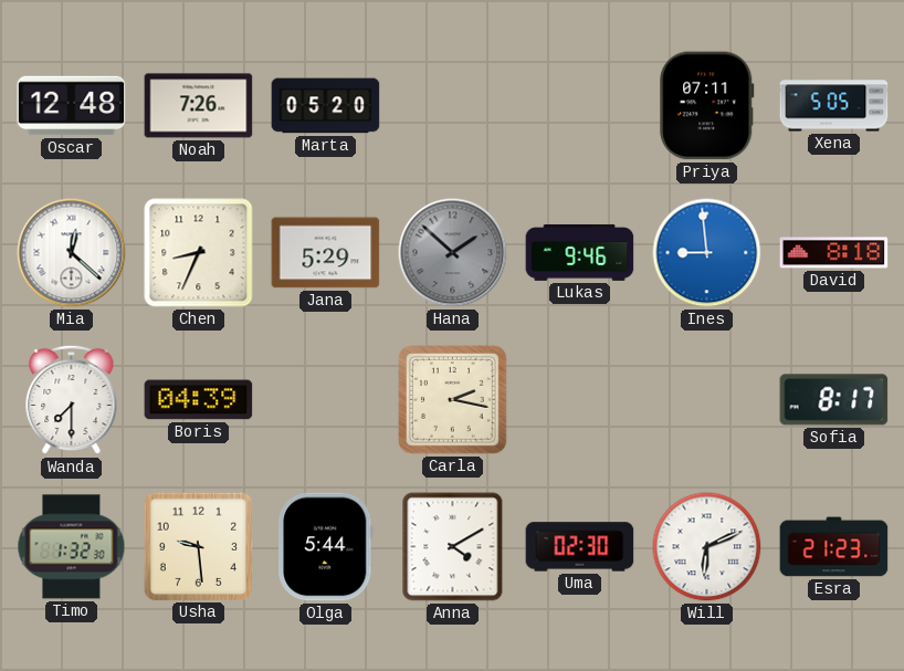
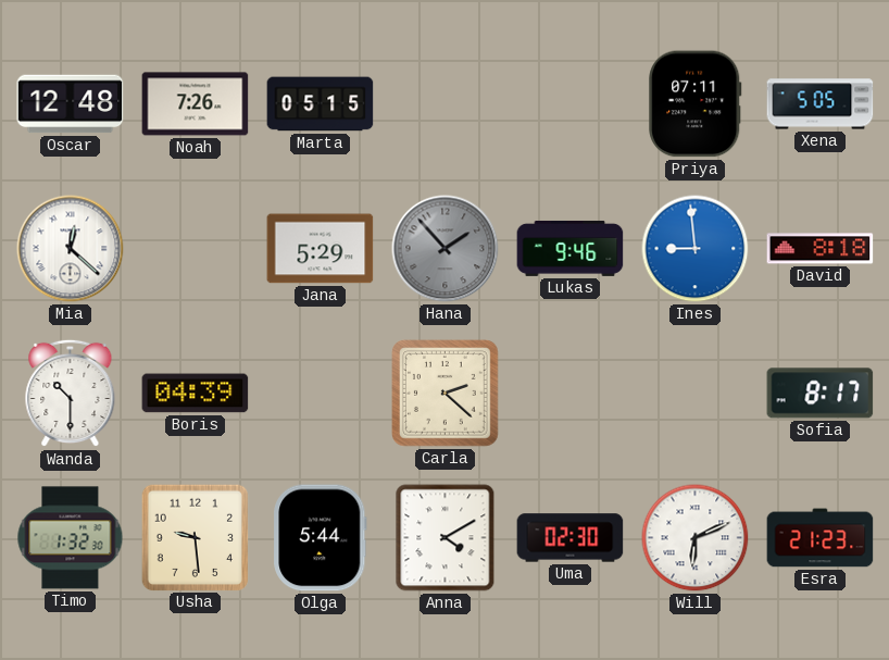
Marta: 05:20 -> 05:15 (321, 104)
Chen: 8:34 -> none (199, 253)
Hana: 1:52 -> 1:53 (446, 249)
Wanda: 7:30 -> 10:30 (71, 394)
Carla: 2:17 -> 2:22 (446, 394)
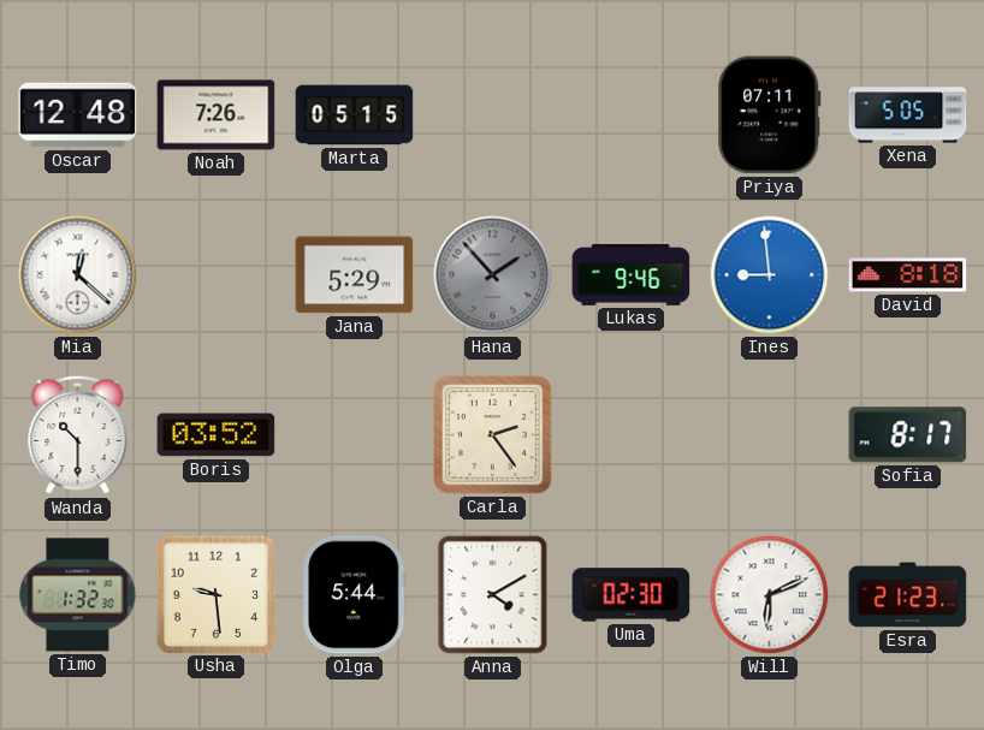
Boris: 04:39 -> 03:52 (217, 435)
Carla: 2:22 -> 2:24 (493, 435)
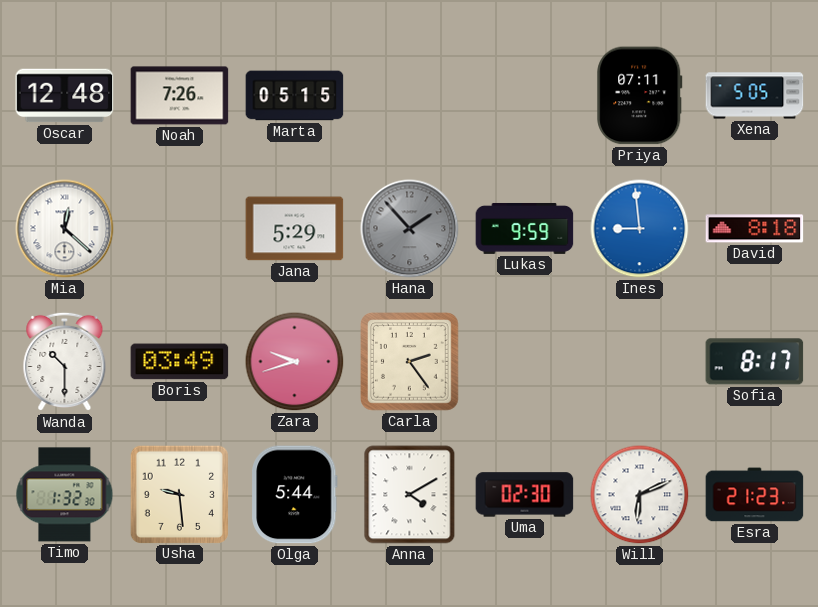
Lukas: 9:46 -> 9:59 (525, 228)
Boris: 03:52 -> 03:49 (180, 362)
Zara: none -> 9:42 (295, 362)
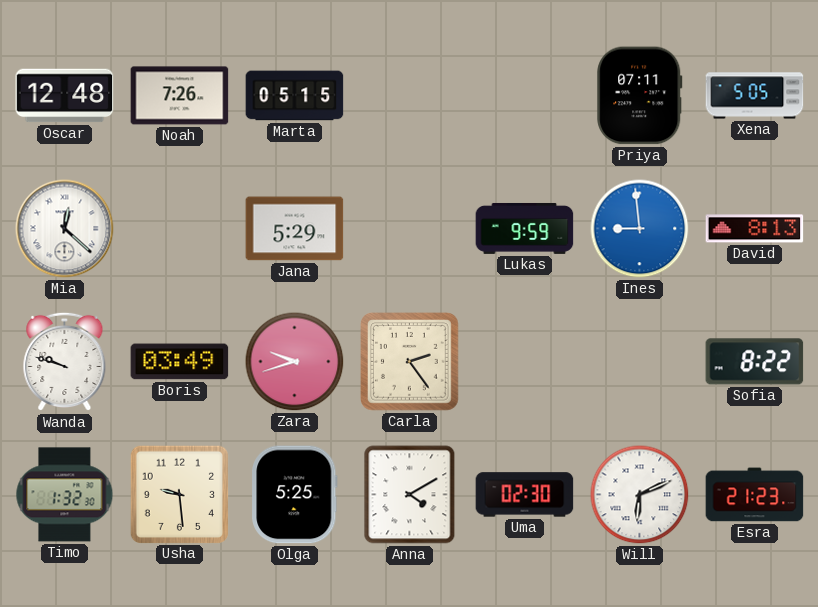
Hana: 1:53 -> none (410, 229)
David: 8:18 -> 8:13 (755, 229)
Wanda: 10:30 -> 9:48 (65, 362)
Sofia: 8:17 -> 8:22 (755, 362)
Olga: 5:44 -> 5:25 (295, 495)
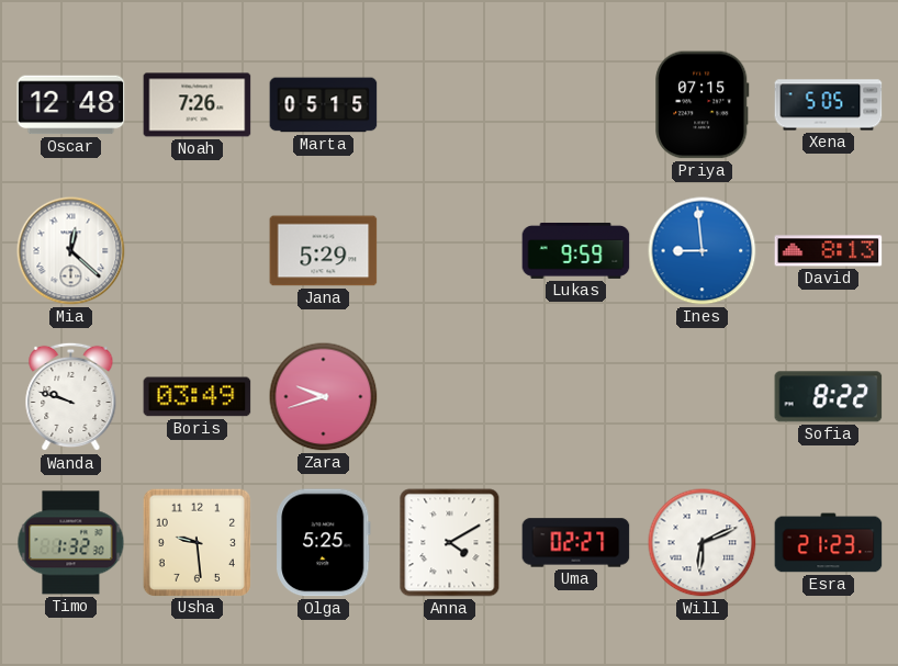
Priya: 07:11 -> 07:15 (703, 105)
Carla: 2:24 -> none (410, 362)
Uma: 02:30 -> 02:27 (576, 543)
